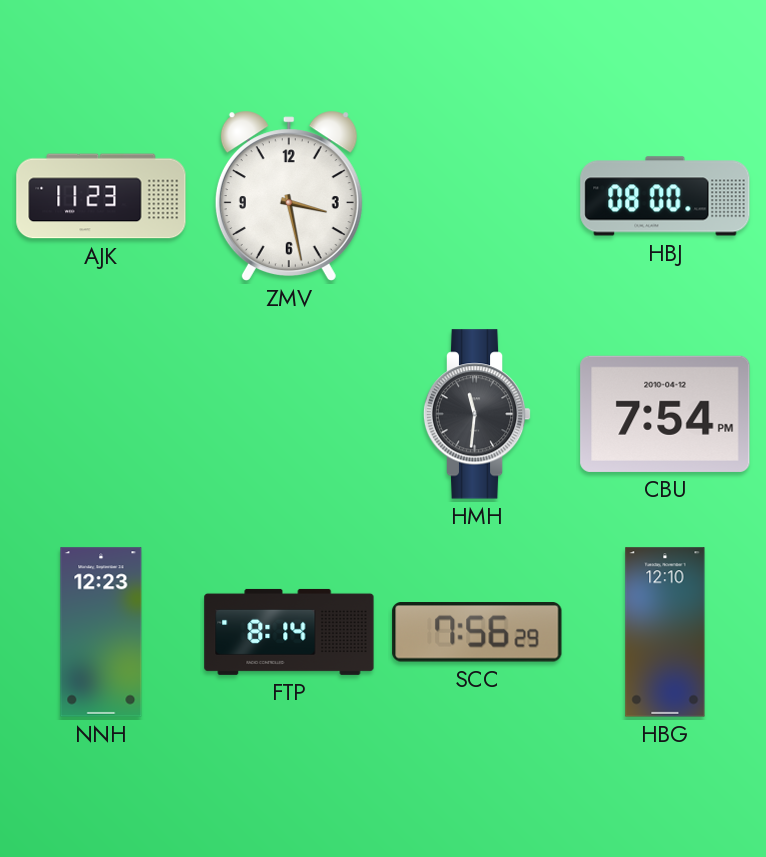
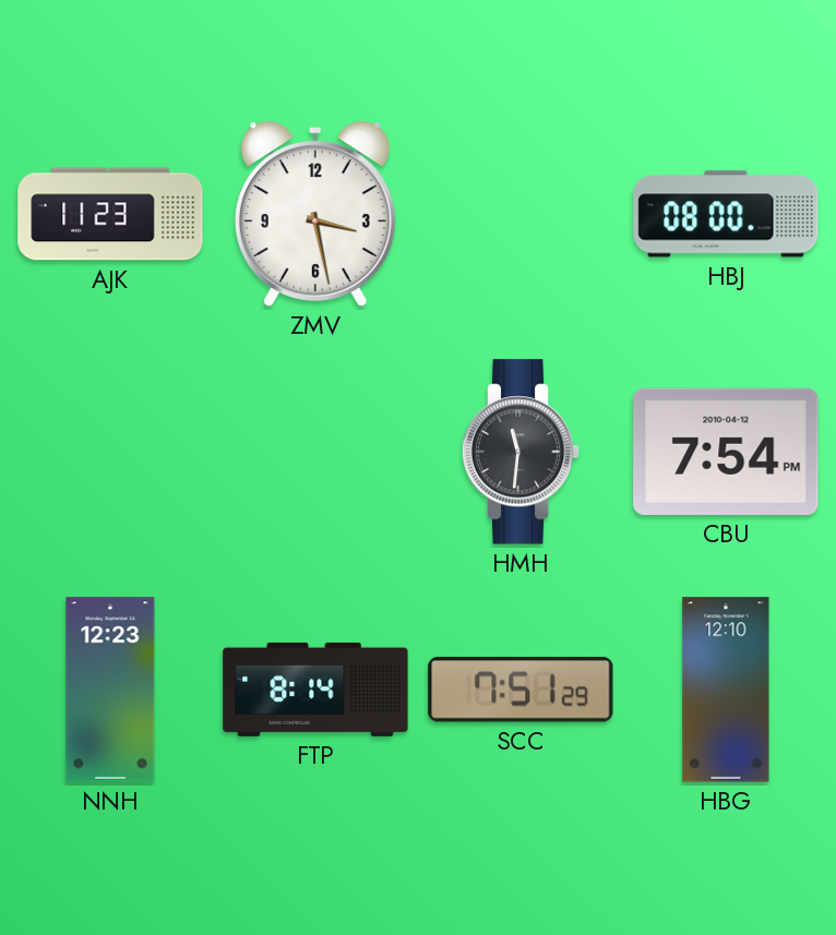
SCC: 7:56 -> 7:51 (521, 690)
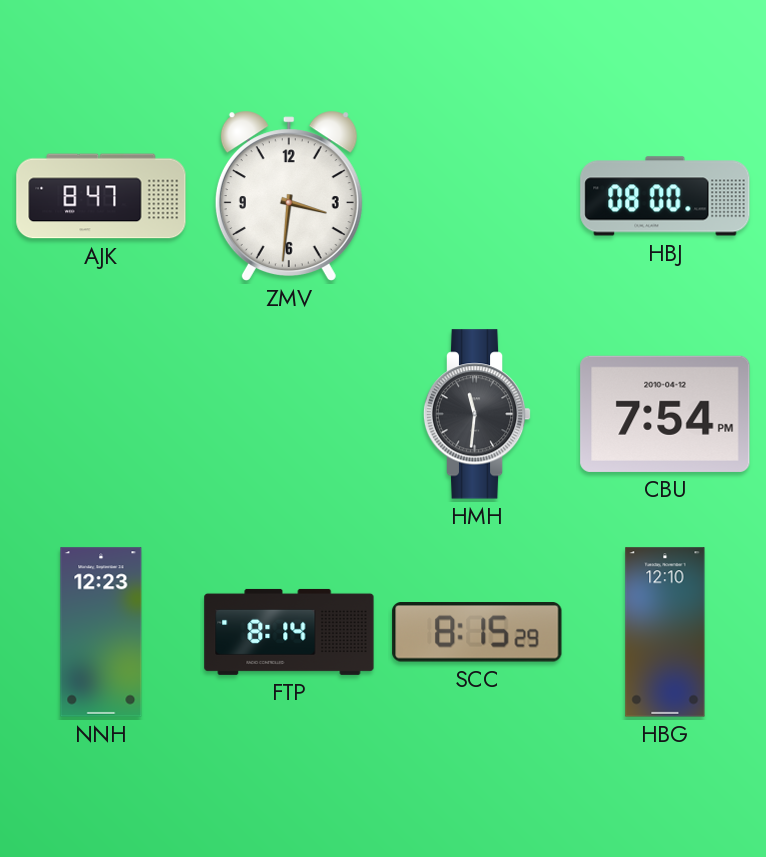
AJK: 11:23 -> 8:47 (101, 196)
ZMV: 3:28 -> 3:31 (289, 196)
SCC: 7:51 -> 8:15 (477, 632)
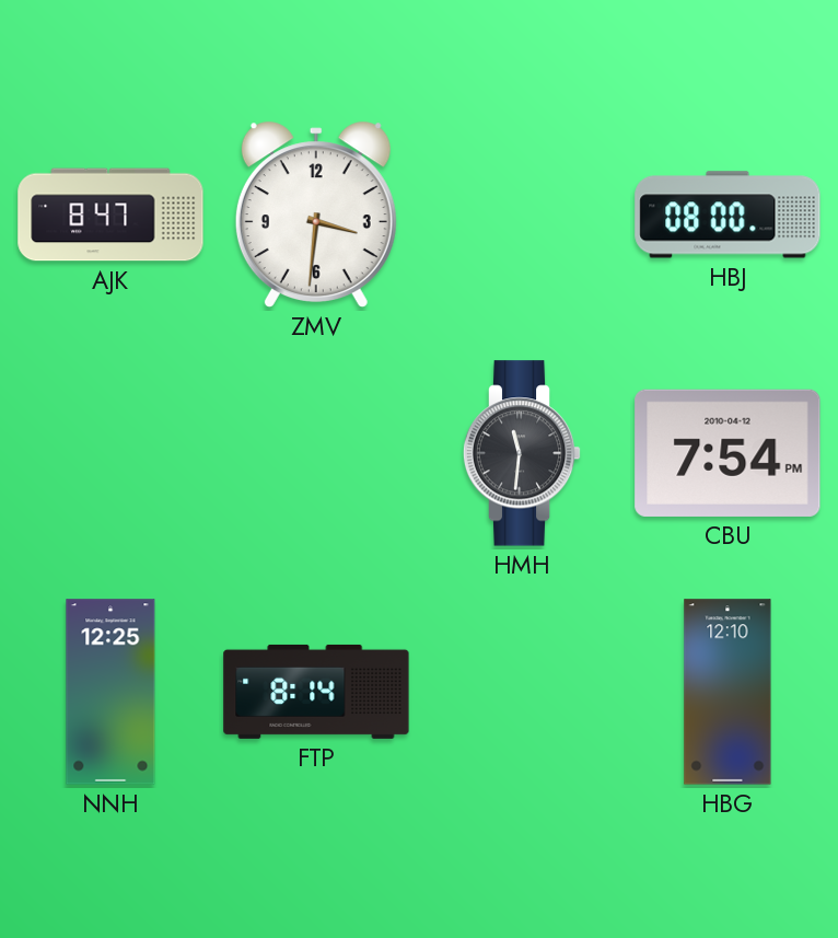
NNH: 12:23 -> 12:25 (110, 692)
SCC: 8:15 -> none (477, 632)
